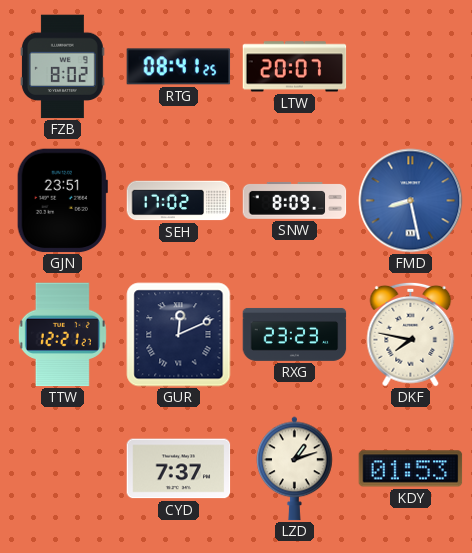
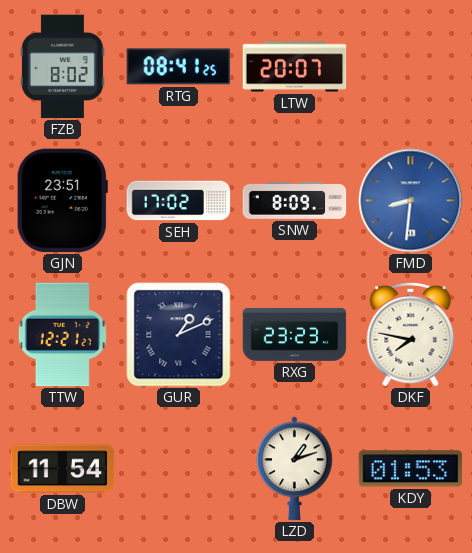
FMD: 8:28 -> 8:31 (411, 201)
GUR: 12:11 -> 1:11 (179, 335)
DBW: none -> 11:54 (63, 469)
CYD: 7:37 -> none (179, 469)
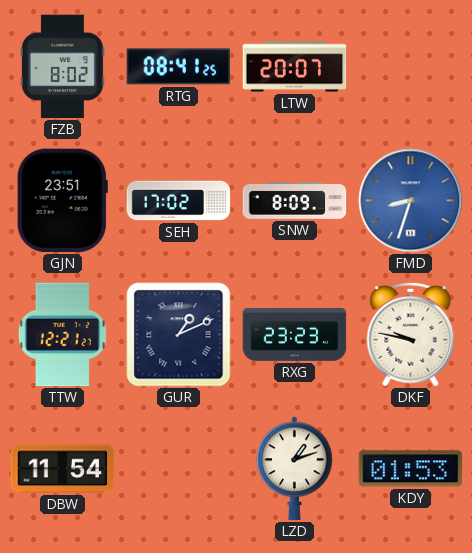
FMD: 8:31 -> 8:33 (411, 201)
DKF: 7:47 -> 9:47 (411, 334)
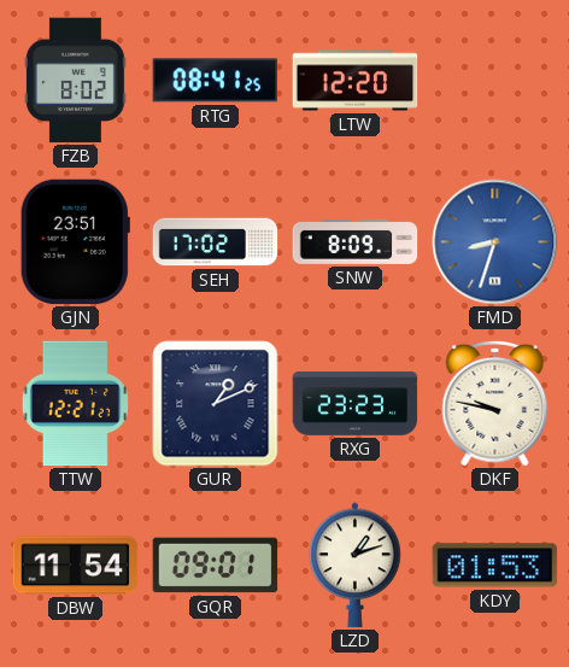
LTW: 20:07 -> 12:20 (356, 81)
GQR: none -> 09:01 (216, 566)
